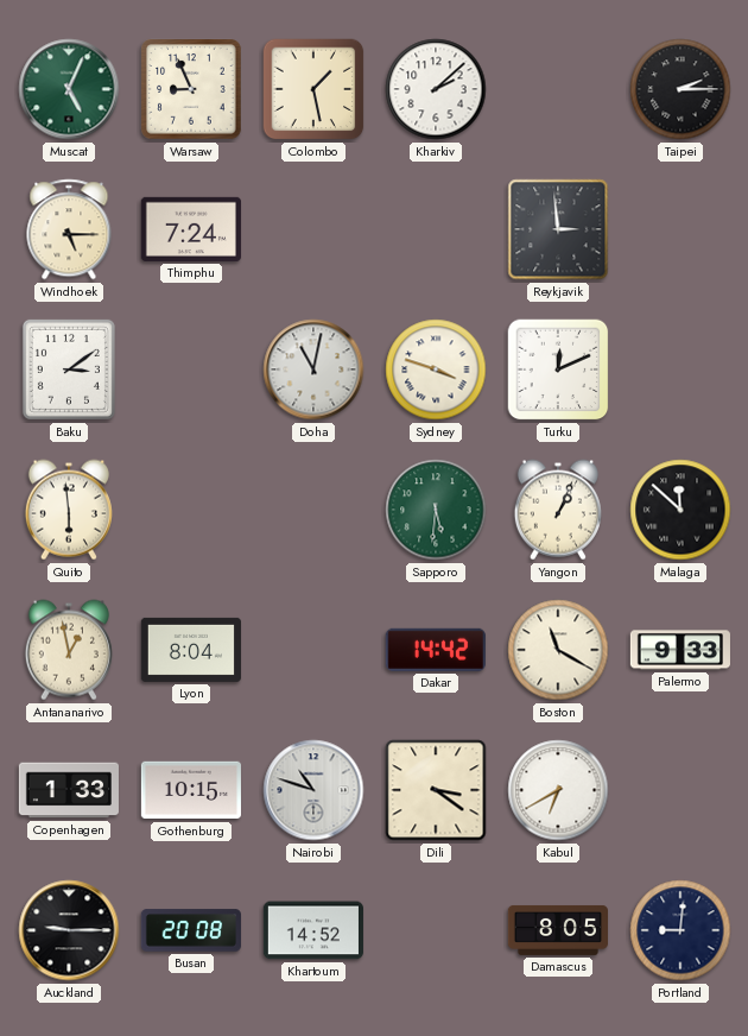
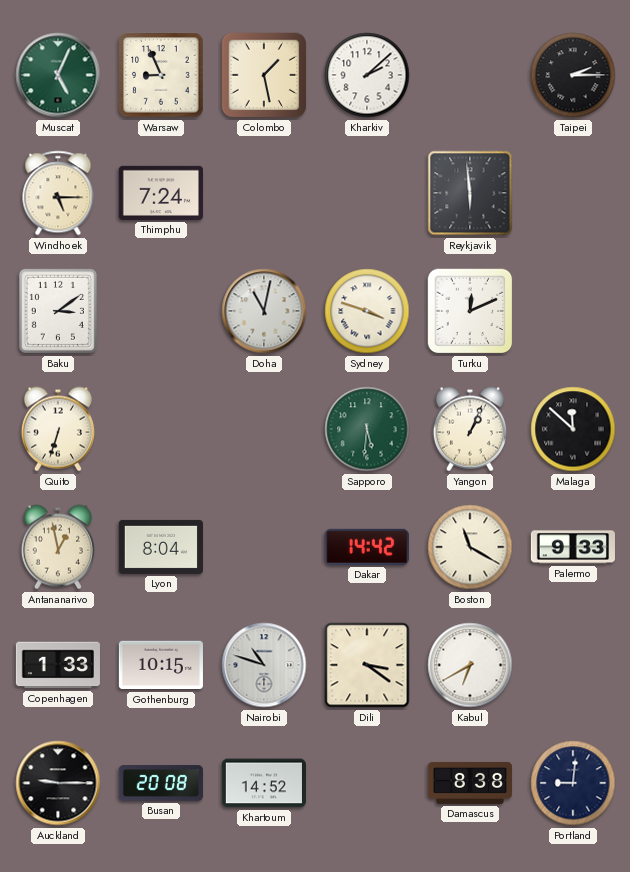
Reykjavik: 2:59 -> 5:59 (470, 193)
Quito: 5:59 -> 6:33 (58, 429)
Damascus: 8:05 -> 8:38 (469, 783)
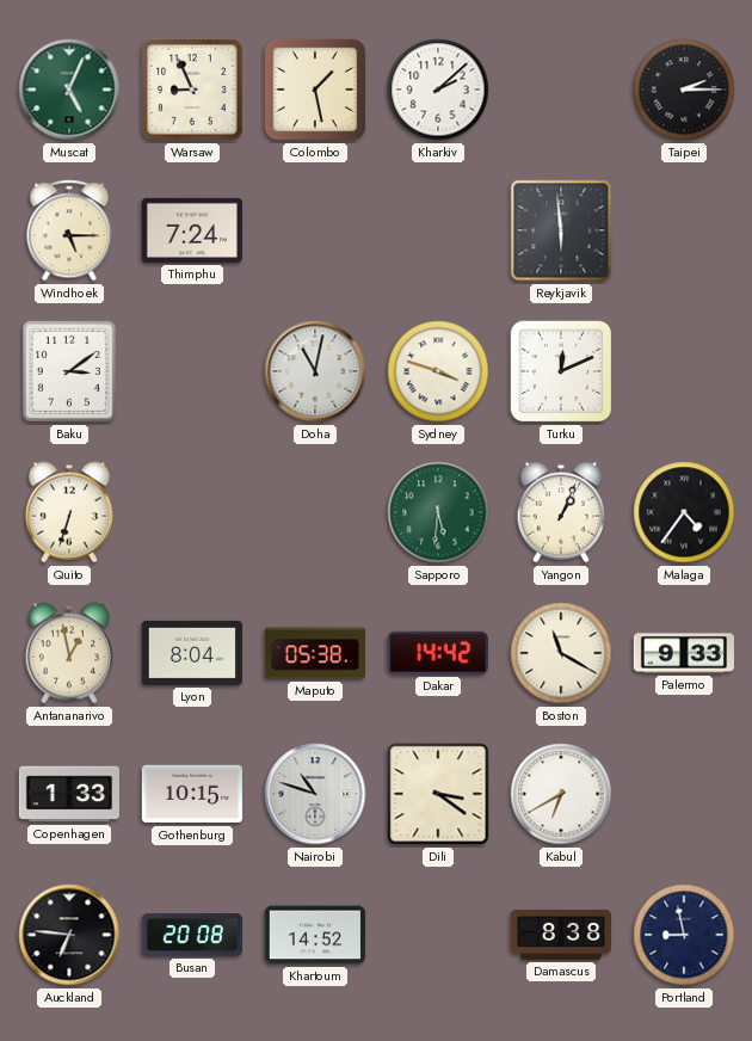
Malaga: 11:52 -> 4:36 (684, 512)
Maputo: none -> 05:38 (314, 653)
Auckland: 9:15 -> 6:46 (69, 935)
Portland: 9:01 -> 8:58 (684, 935)
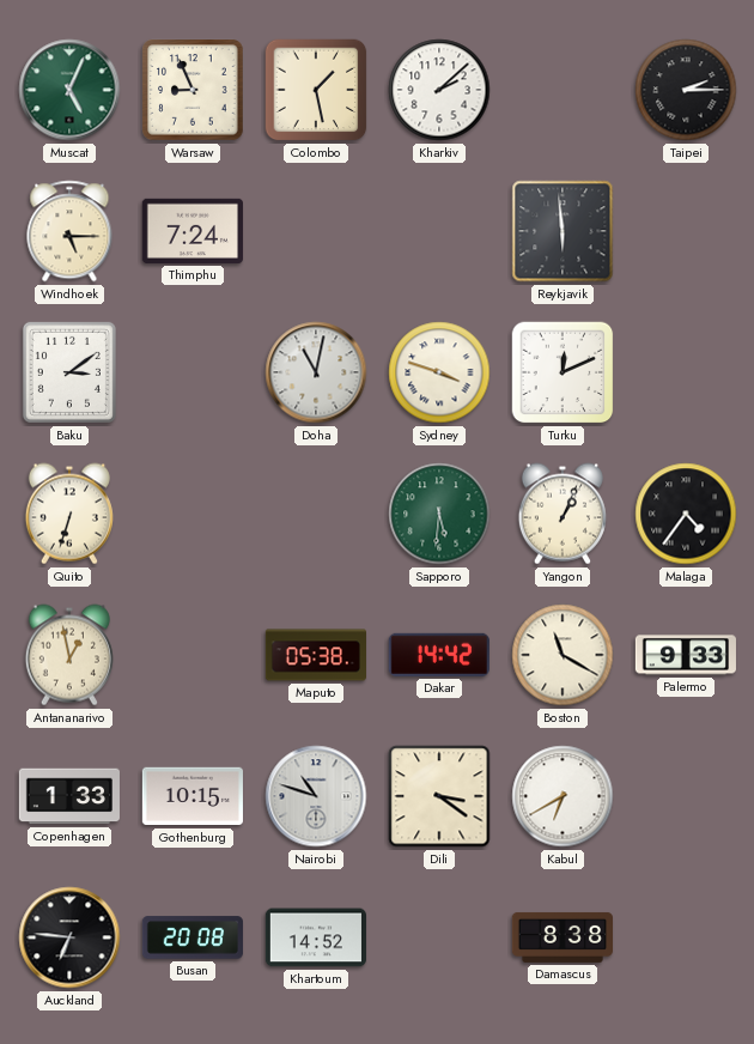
Lyon: 8:04 -> none (192, 653)
Portland: 8:58 -> none (684, 935)
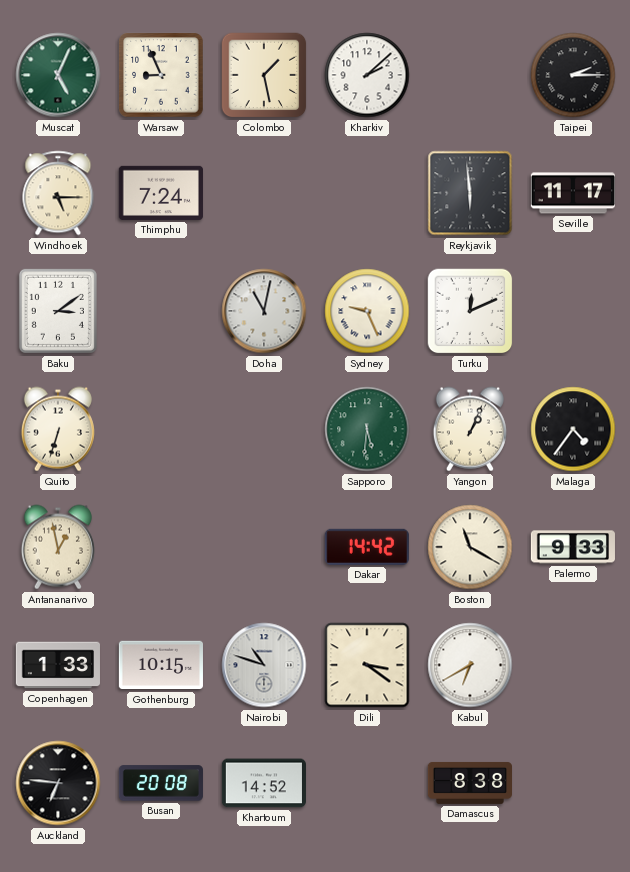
Seville: none -> 11:17 (572, 193)
Sydney: 3:48 -> 9:26 (367, 311)
Maputo: 05:38 -> none (315, 655)
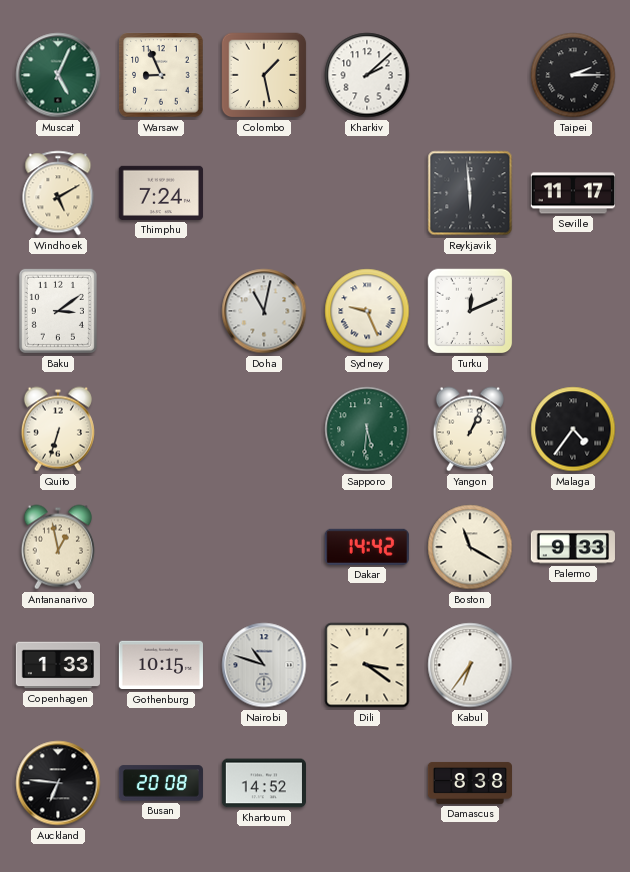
Windhoek: 5:15 -> 5:10 (58, 193)
Kabul: 6:40 -> 6:36 (470, 665)
